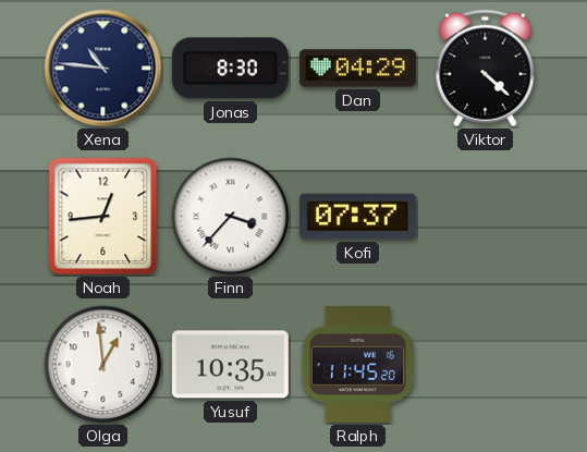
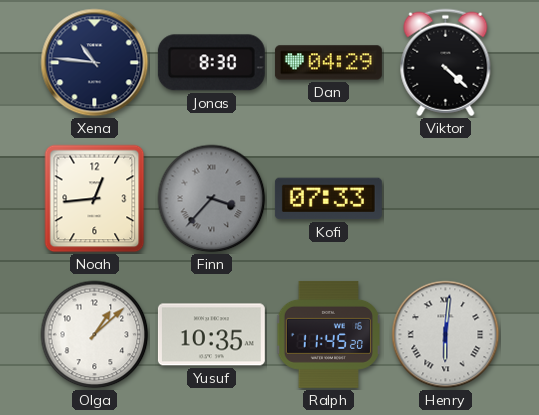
Finn dial: white -> grey (212, 199)
Kofi: 07:37 -> 07:33 (328, 199)
Olga: 12:59 -> 1:08 (95, 335)
Henry: none -> 6:01 (446, 335)
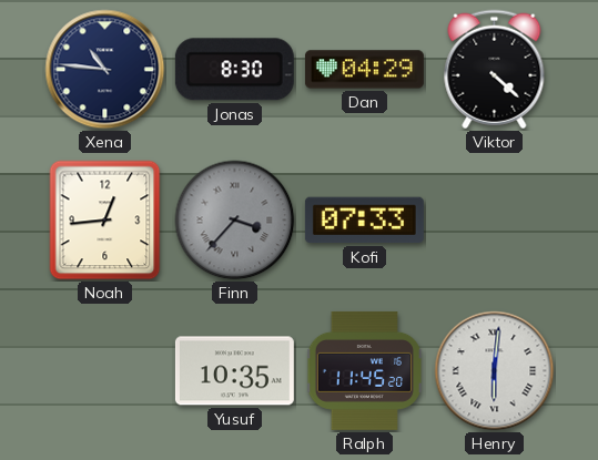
Olga: 1:08 -> none (95, 335)
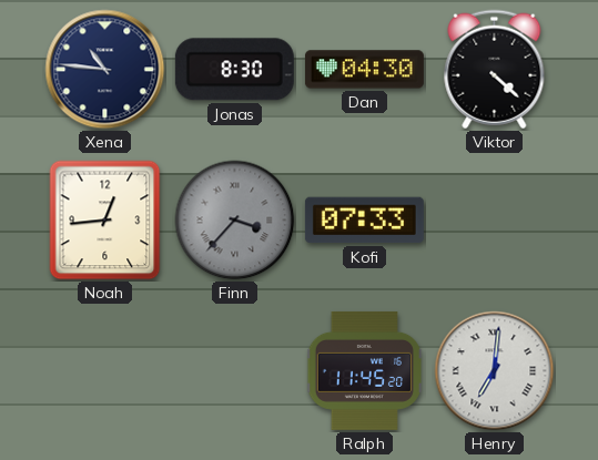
Dan: 04:29 -> 04:30 (364, 70)
Yusuf: 10:35 -> none (234, 371)
Henry: 6:01 -> 7:01 (495, 371)
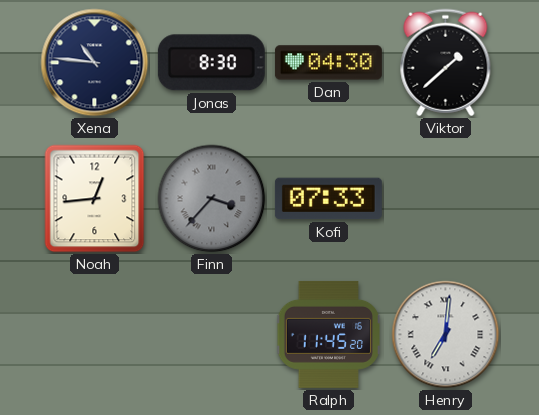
Viktor: 4:22 -> 1:38 (446, 63)
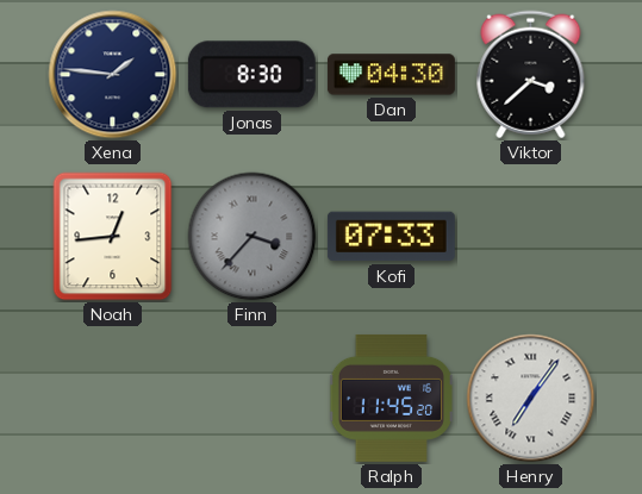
Xena: 10:46 -> 1:46 (113, 75)
Viktor: 1:38 -> 3:38 (531, 75)
Henry: 7:01 -> 7:06 (531, 399)
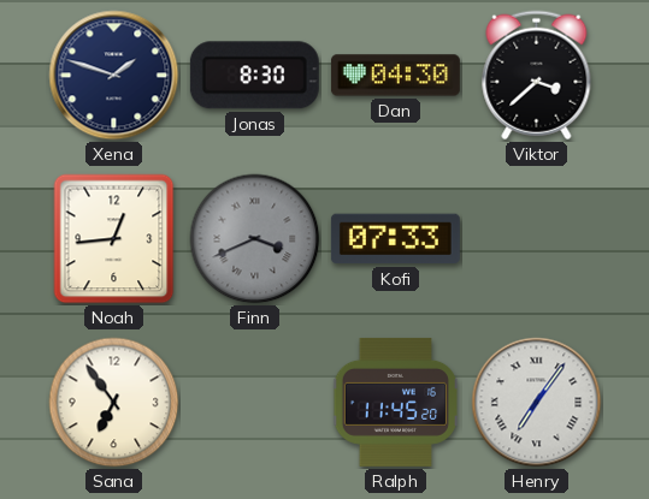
Xena: 1:46 -> 1:48 (114, 76)
Finn: 3:37 -> 3:41 (255, 239)
Sana: none -> 6:54 (114, 403)
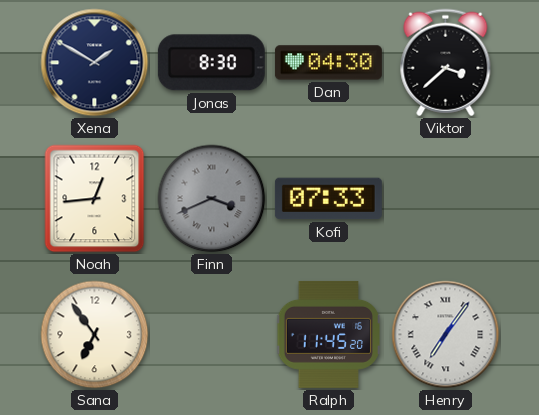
Xena: 1:48 -> 1:50 (95, 63)
